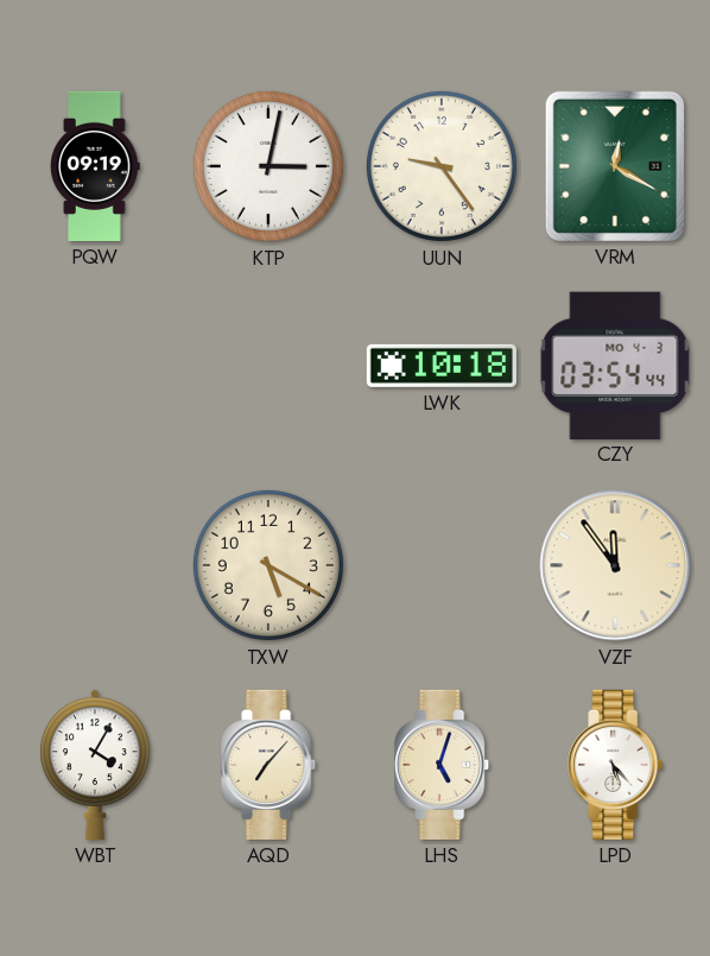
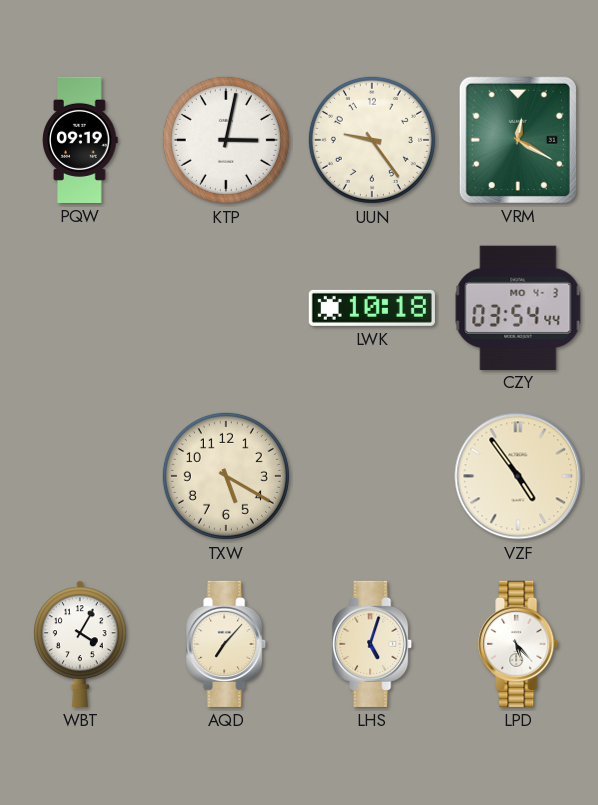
VZF: 11:54 -> 4:54 (518, 476)
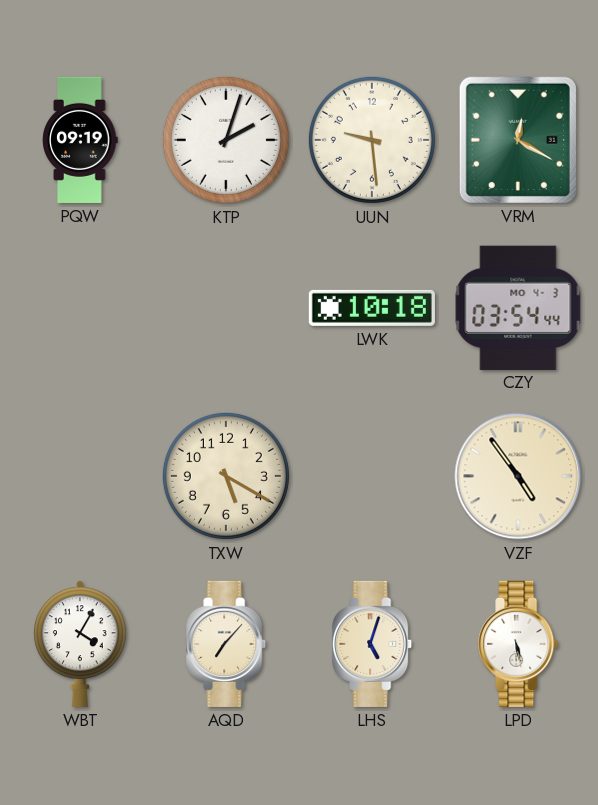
KTP: 3:02 -> 2:03 (226, 140)
UUN: 9:24 -> 9:29 (372, 140)
LPD: 5:23 -> 5:28 (519, 644)
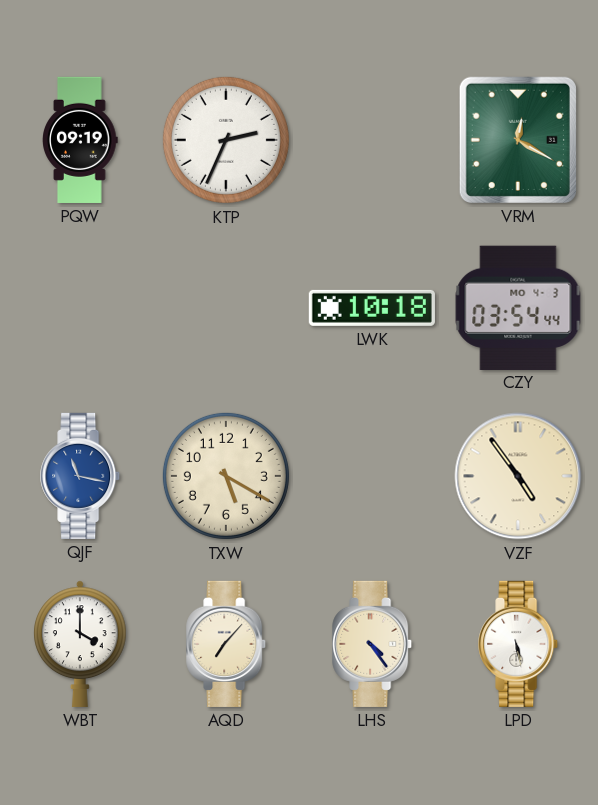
KTP: 2:03 -> 2:34 (226, 140)
UUN: 9:29 -> none (372, 140)
QJF: none -> 11:17 (81, 476)
WBT: 4:05 -> 4:00 (81, 644)
LHS: 5:03 -> 4:24 (373, 644)
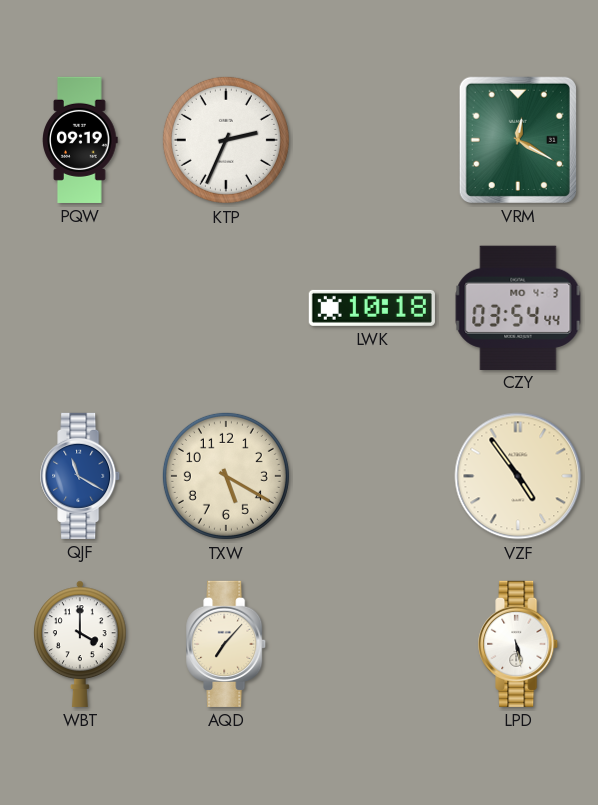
QJF: 11:17 -> 11:20 (81, 476)
LHS: 4:24 -> none (373, 644)
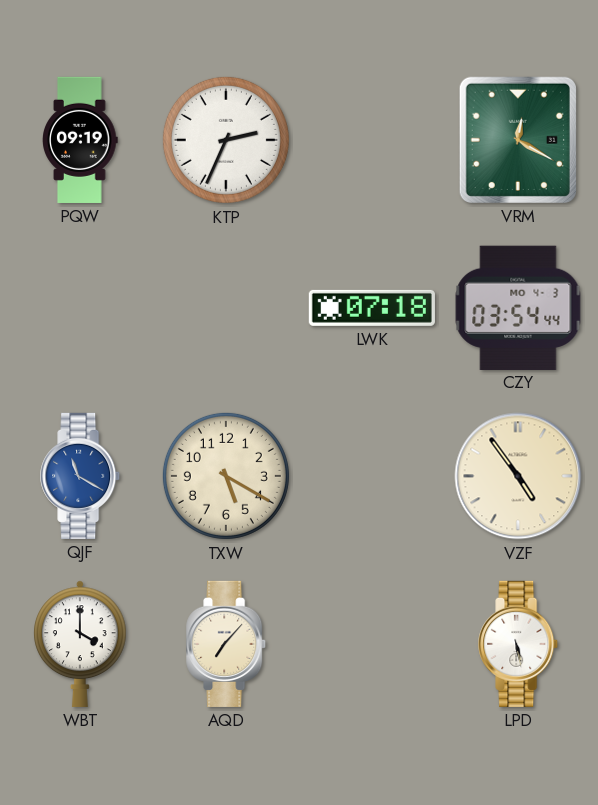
LWK: 10:18 -> 07:18 (372, 308)
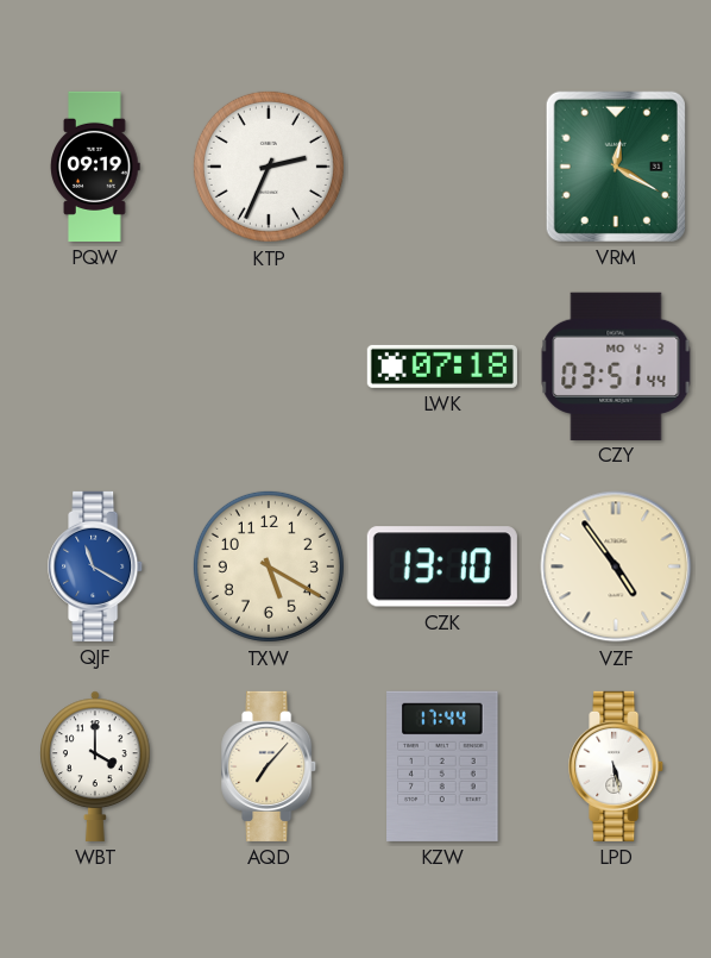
CZY: 03:54 -> 03:51 (616, 365)
CZK: none -> 13:10 (442, 566)
KZW: none -> 17:44 (442, 766)
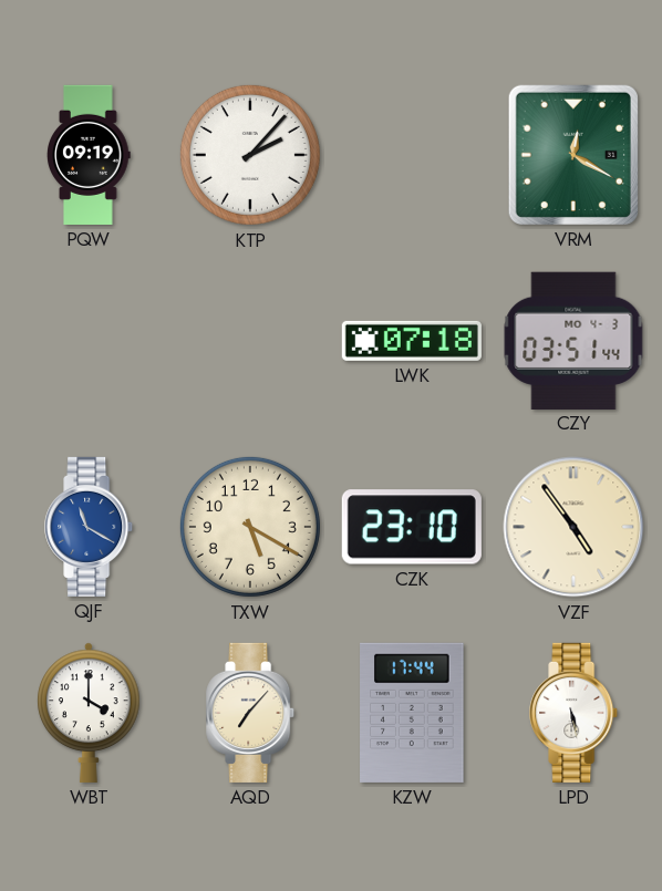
KTP: 2:34 -> 2:07 (250, 155)
CZK: 13:10 -> 23:10 (412, 527)
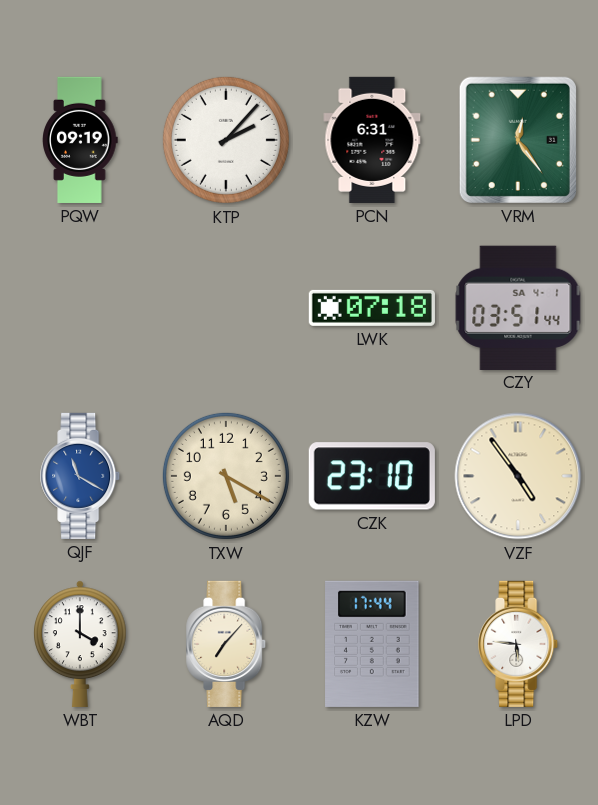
PCN: none -> 6:31 (372, 140)
VRM: 12:20 -> 12:24 (518, 140)
CZY date: MO 4-3 -> SA 4-1 (518, 307)
LPD: 5:28 -> 5:46 (519, 644)
